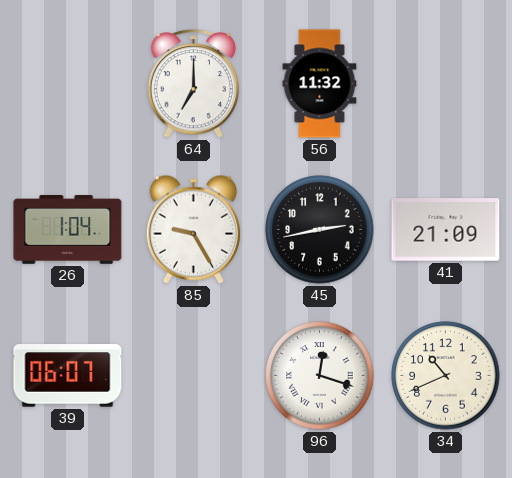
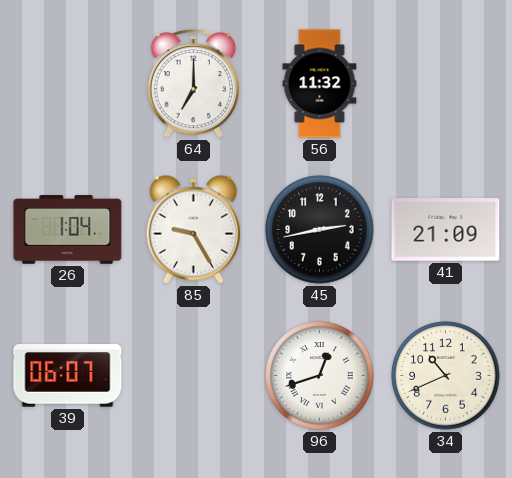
96: 12:18 -> 12:42 (320, 376)
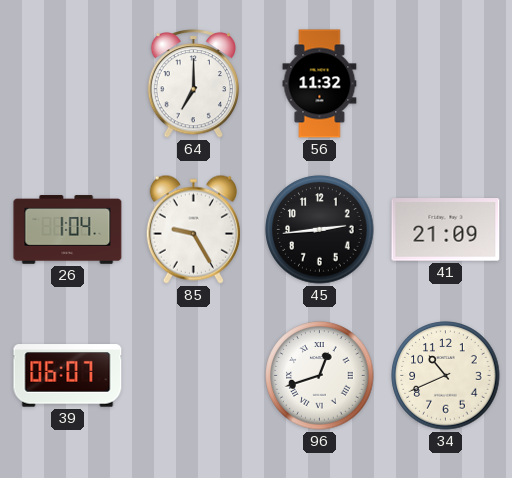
45: 2:43 -> 2:44 (320, 230)
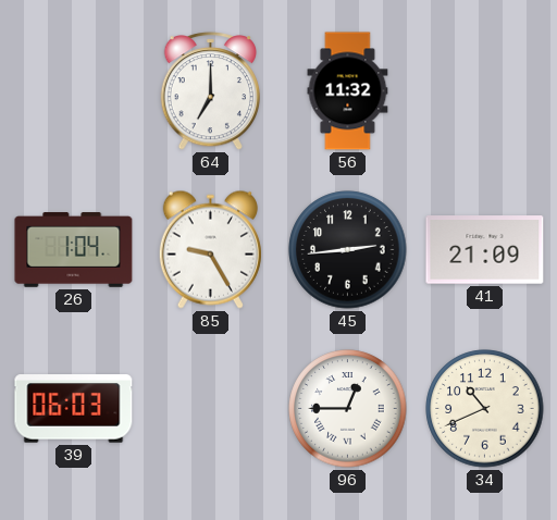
39: 06:07 -> 06:03 (74, 409)
96: 12:42 -> 12:45 (348, 409)
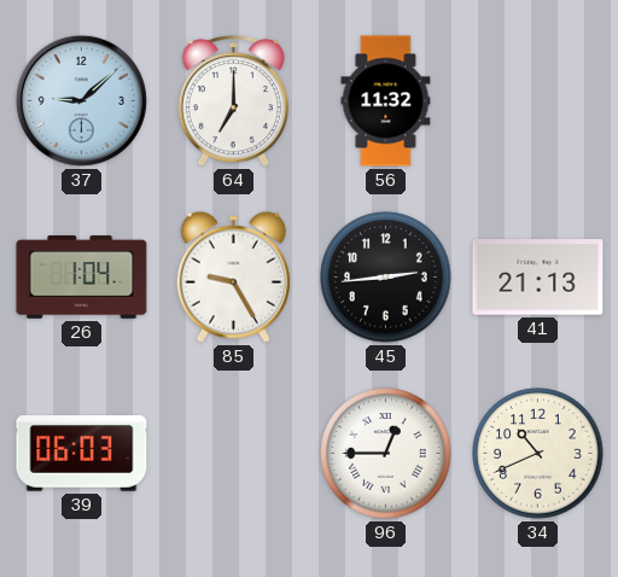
37: none -> 9:08 (81, 100)
41: 21:09 -> 21:13 (538, 278)
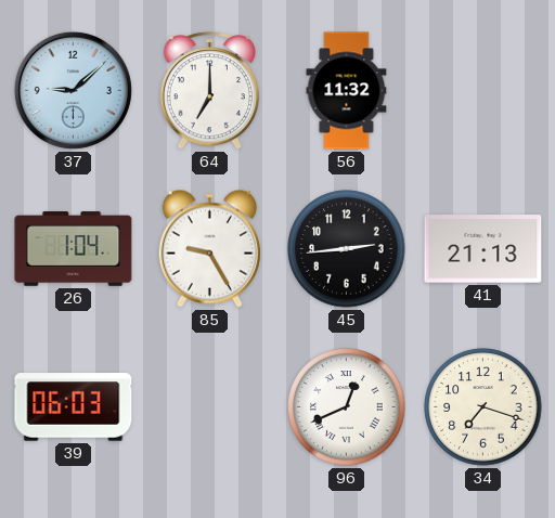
96: 12:45 -> 12:41 (347, 407)
34: 10:41 -> 7:18 (483, 407)
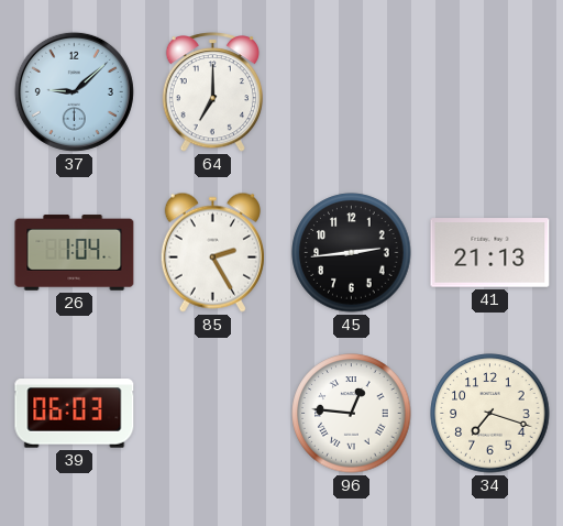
56: 11:32 -> none (347, 91)
85: 9:25 -> 2:25 (212, 252)
96: 12:41 -> 12:46 (352, 414)
